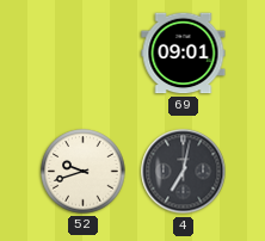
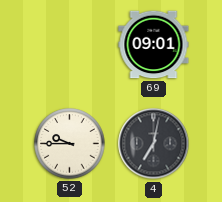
52: 9:42 -> 9:45 (70, 144)
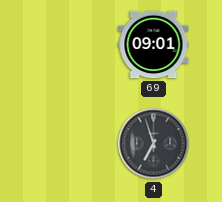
52: 9:45 -> none (70, 144)
4: 7:02 -> 6:57 (154, 144)
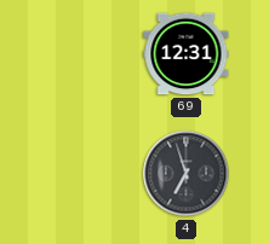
69: 09:01 -> 12:31 (187, 54)
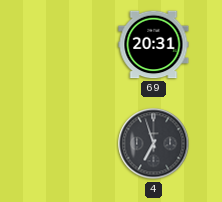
69: 12:31 -> 20:31 (154, 45)
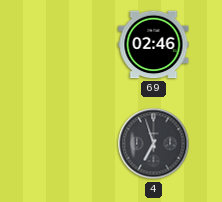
69: 20:31 -> 02:46 (154, 45)
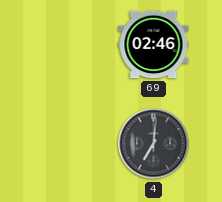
4: 6:57 -> 7:01 (154, 144)
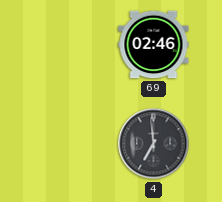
4: 7:01 -> 6:59 (154, 144)
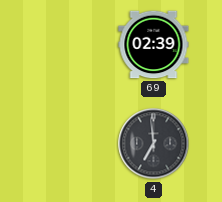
69: 02:46 -> 02:39 (154, 45)
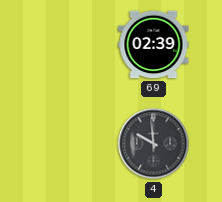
4: 6:59 -> 9:59 (154, 144)
